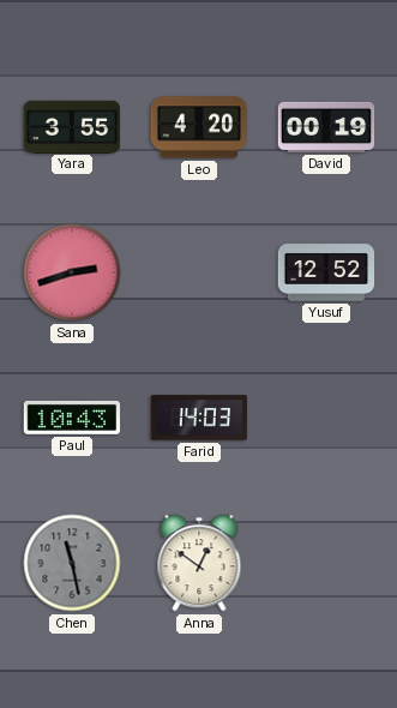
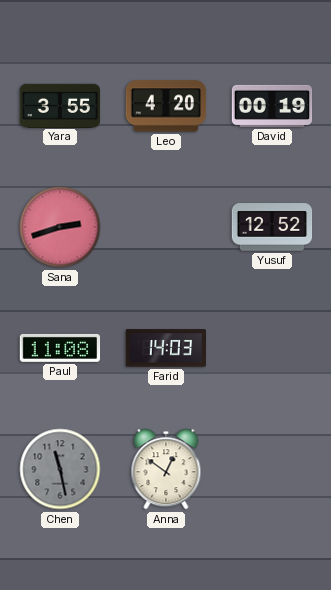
Paul: 10:43 -> 11:08 (60, 348)
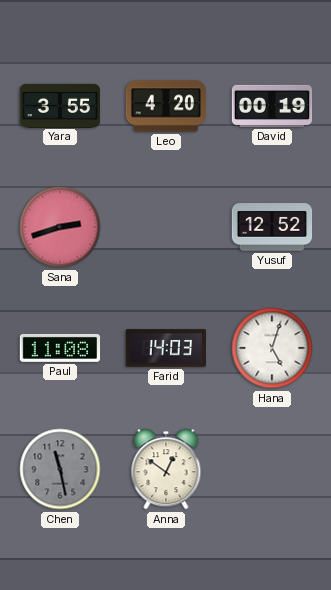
Hana: none -> 5:03 (272, 348)
